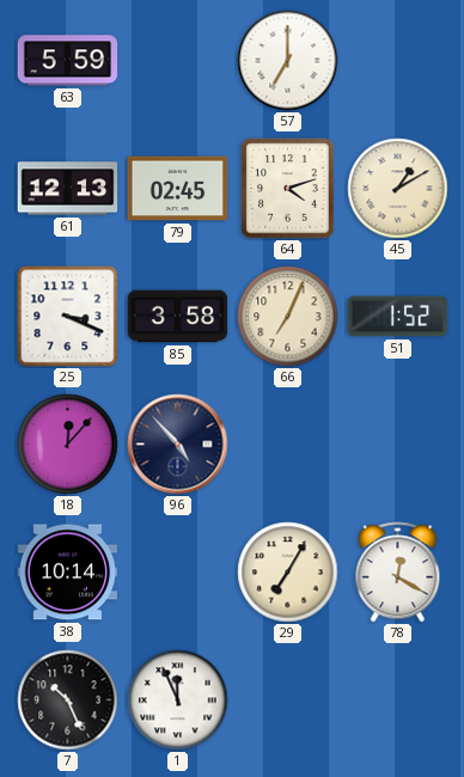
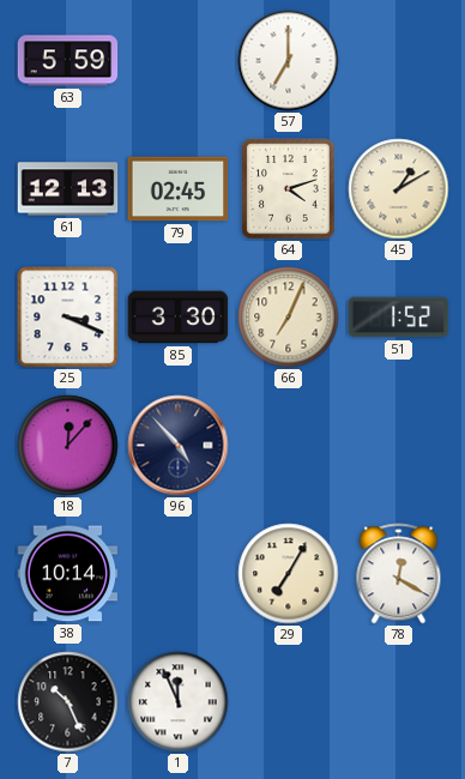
85: 3:58 -> 3:30 (179, 318)
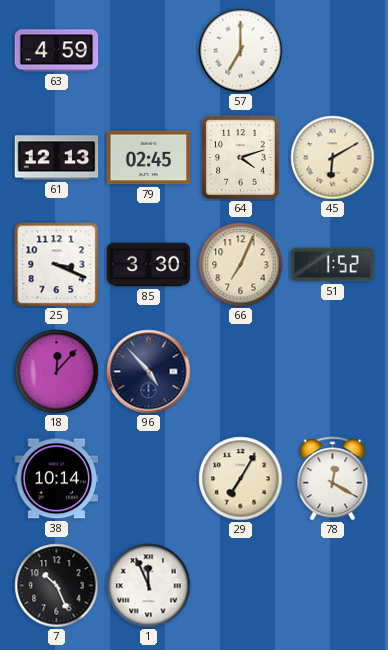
63: 5:59 -> 4:59 (57, 51)
45: 1:10 -> 6:10 (333, 158)
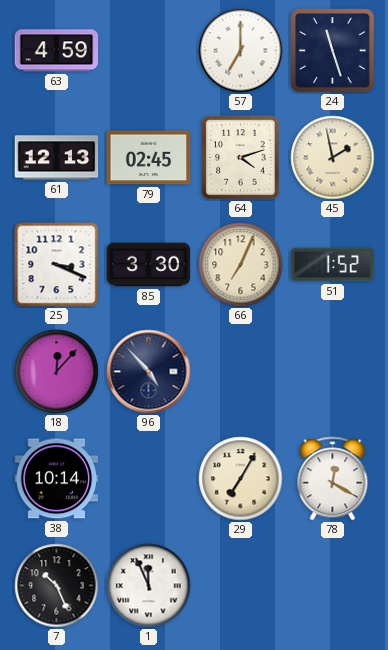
24: none -> 11:27 (333, 51)
45: 6:10 -> 1:58 (333, 158)
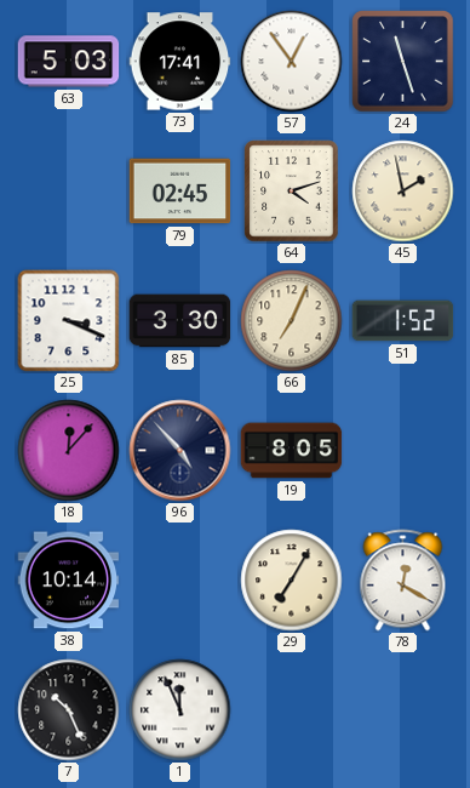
63: 4:59 -> 5:03 (69, 62)
73: none -> 17:41 (180, 62)
57: 7:00 -> 12:54 (292, 62)
61: 12:13 -> none (57, 158)
19: none -> 8:05 (292, 451)
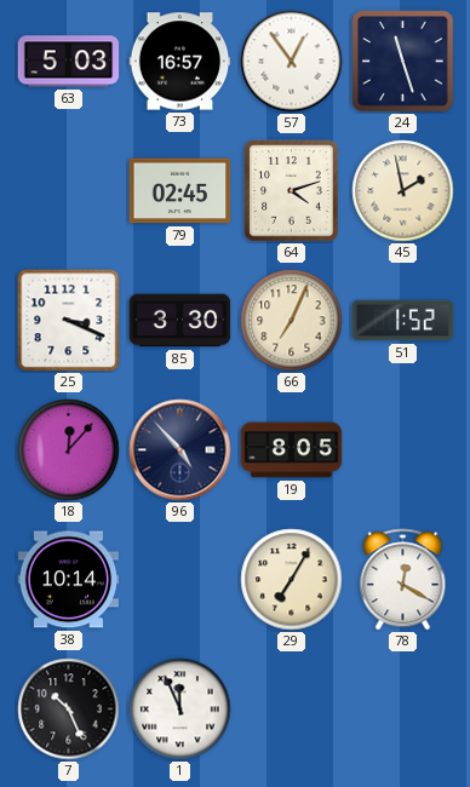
73: 17:41 -> 16:57 (180, 62)
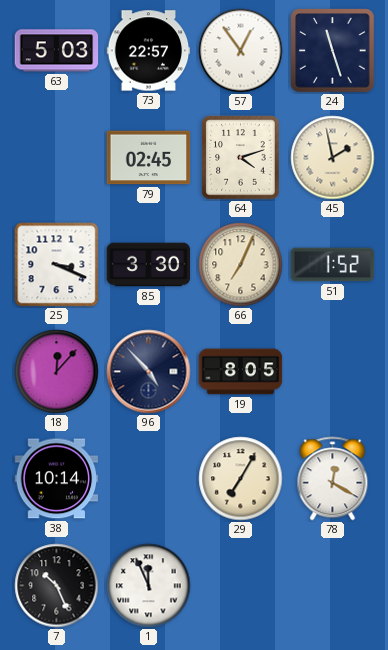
73: 16:57 -> 22:57 (149, 51)
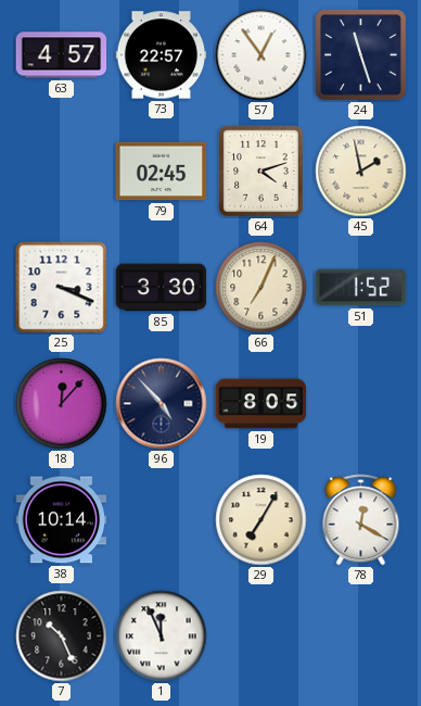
63: 5:03 -> 4:57 (62, 55)
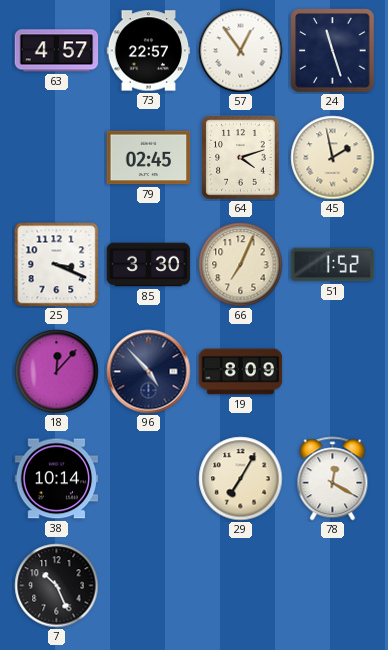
19: 8:05 -> 8:09 (241, 372)
1: 11:56 -> none (162, 636)
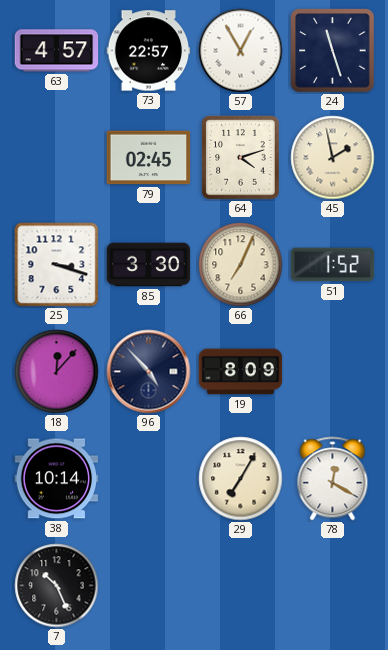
57: 12:54 -> 12:55 (241, 51)
25: 3:19 -> 3:18 (57, 265)
